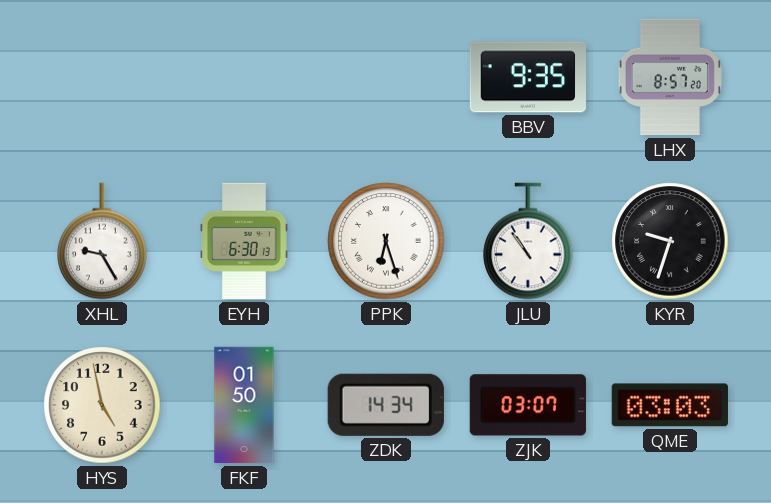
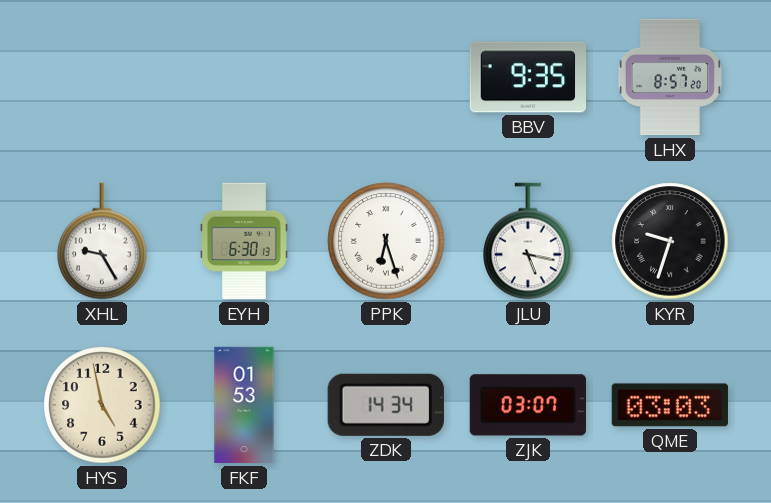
JLU: 10:54 -> 5:17 (528, 241)
FKF: 01:50 -> 01:53 (244, 405)
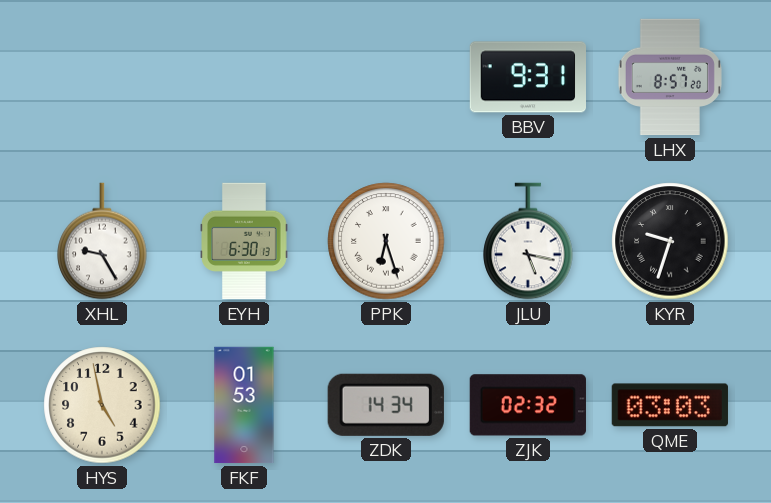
BBV: 9:35 -> 9:31 (527, 77)
ZJK: 03:07 -> 02:32 (528, 405)
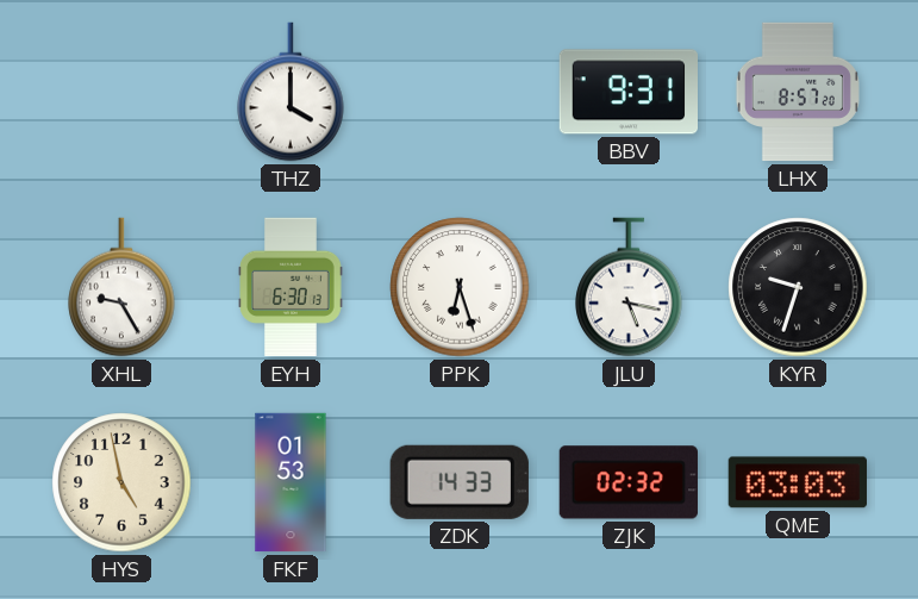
THZ: none -> 4:00 (291, 92)
ZDK: 14:34 -> 14:33 (460, 482)
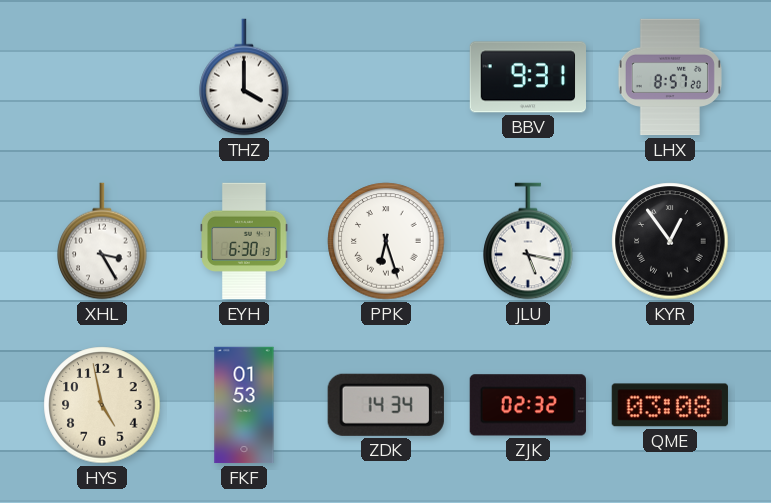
XHL: 9:25 -> 3:25 (102, 241)
KYR: 9:33 -> 12:54 (670, 241)
ZDK: 14:33 -> 14:34 (386, 405)
QME: 03:03 -> 03:08 (670, 405)
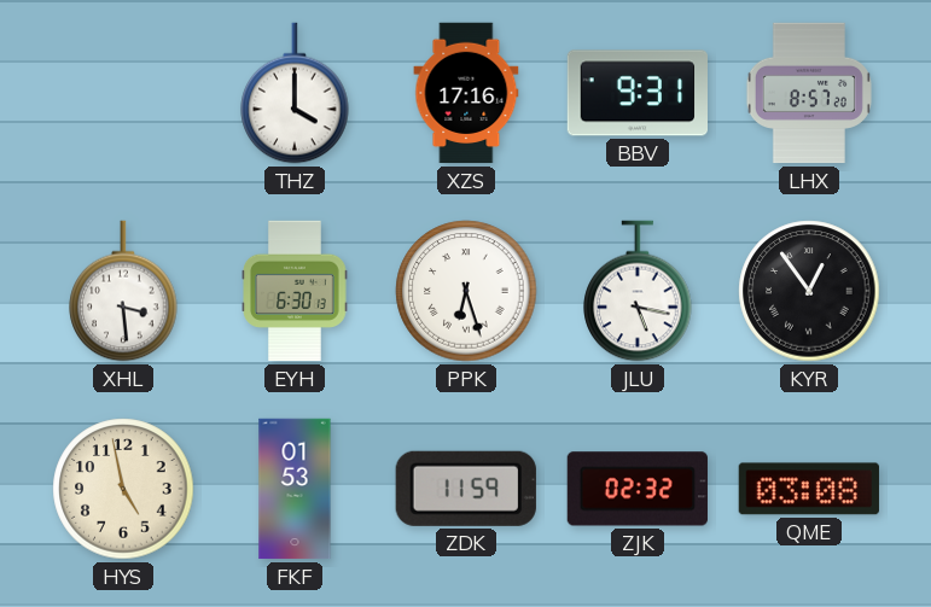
XZS: none -> 17:16 (466, 93)
XHL: 3:25 -> 3:29 (123, 291)
ZDK: 14:34 -> 11:59 (466, 489)
